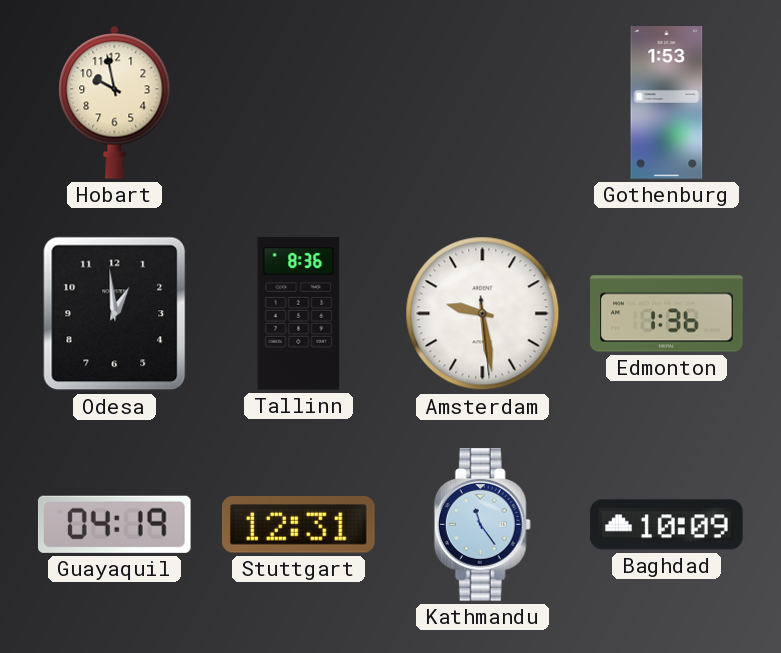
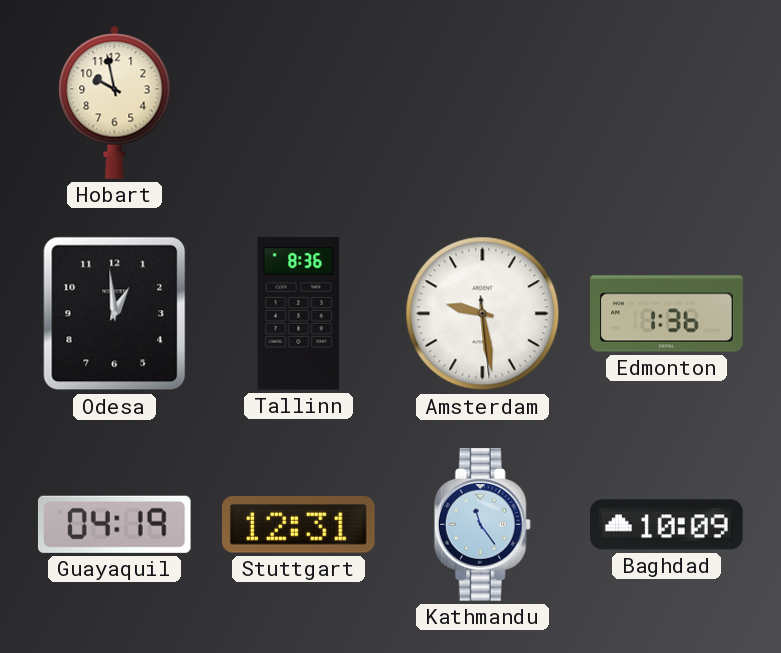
Gothenburg: 1:53 -> none (667, 103)
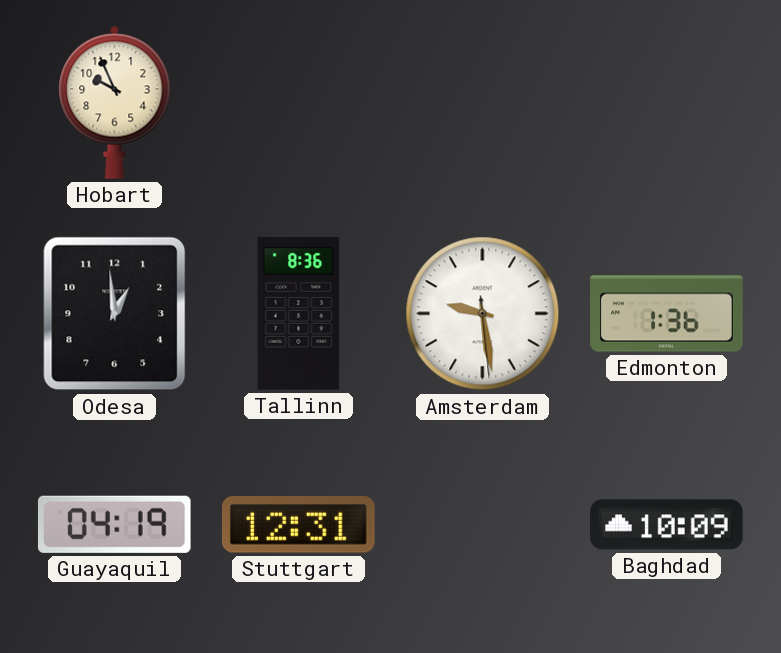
Hobart: 9:58 -> 9:56 (115, 102)
Kathmandu: 11:24 -> none (482, 525)
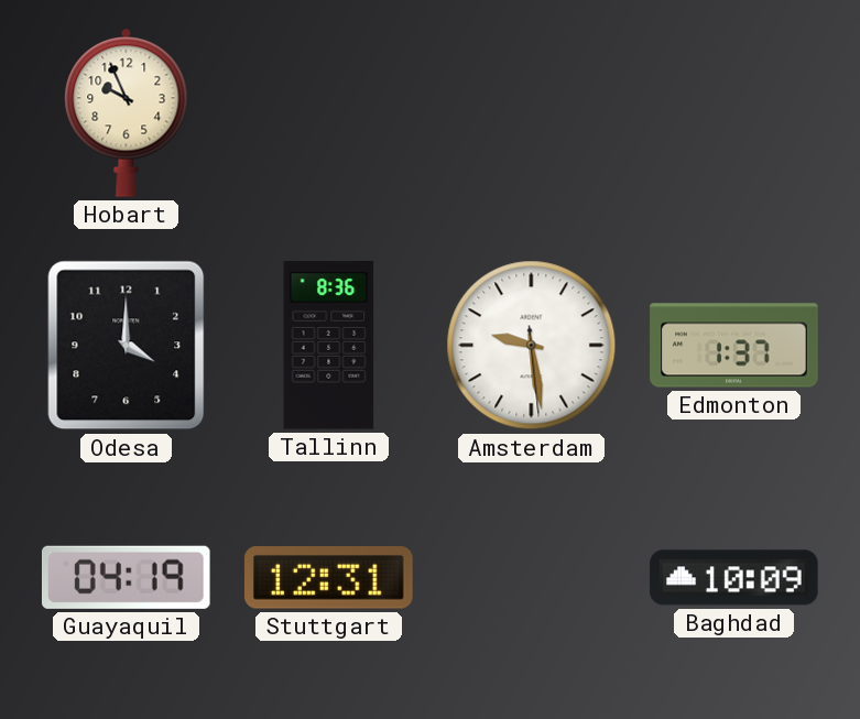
Odesa: 12:59 -> 4:00 (127, 346)
Edmonton: 1:36 -> 1:37 (734, 346)
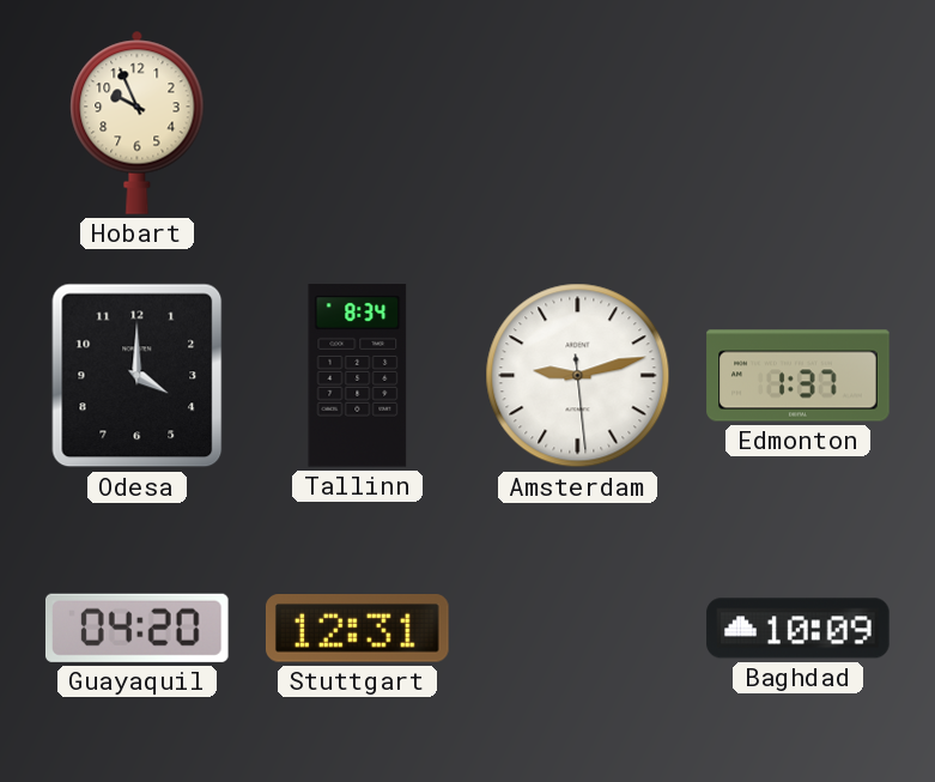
Tallinn: 8:36 -> 8:34 (358, 376)
Amsterdam: 9:28 -> 9:12 (578, 376)
Guayaquil: 04:19 -> 04:20 (136, 628)
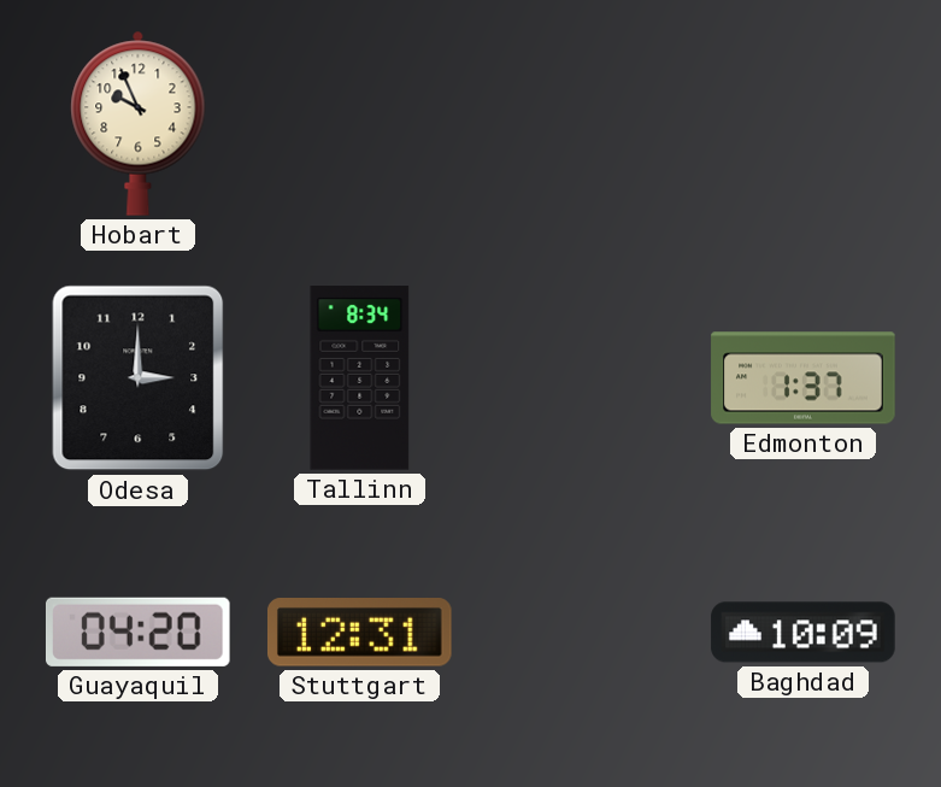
Odesa: 4:00 -> 3:00 (139, 378)
Amsterdam: 9:12 -> none (578, 376)
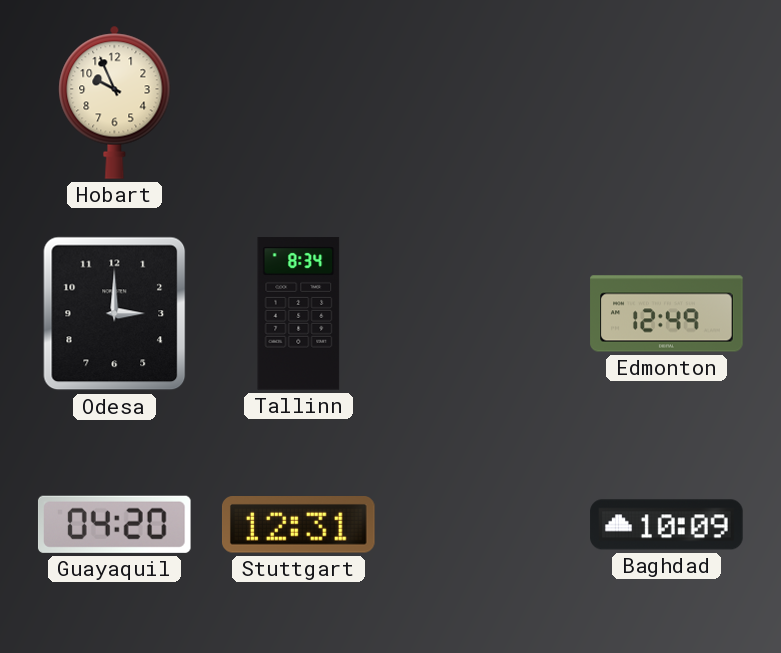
Edmonton: 1:37 -> 12:49 (667, 314)
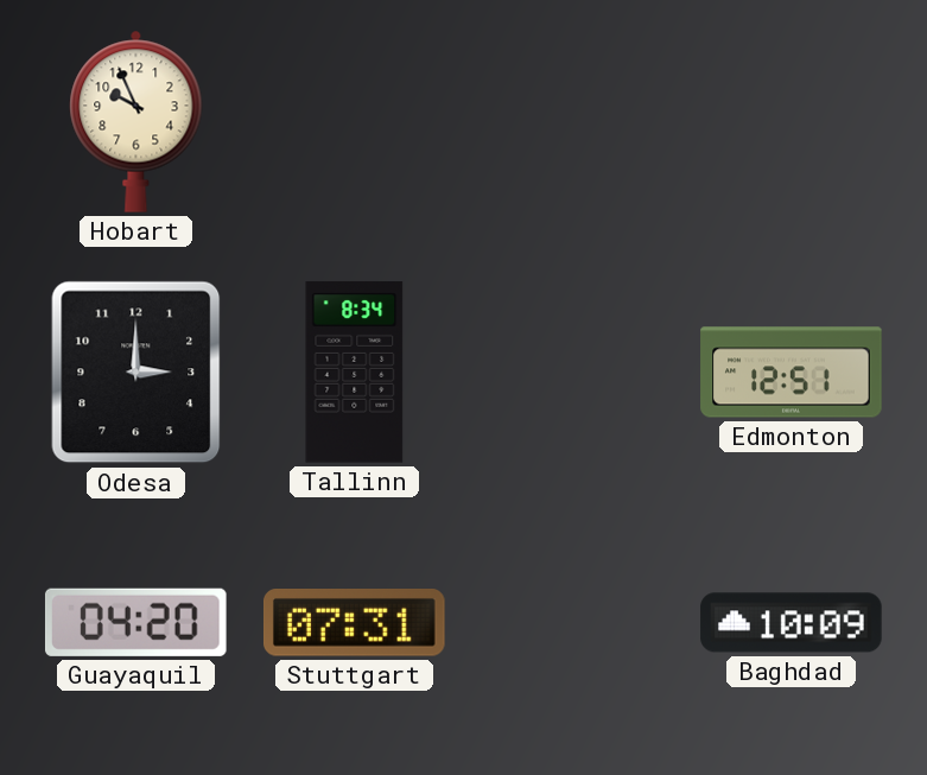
Edmonton: 12:49 -> 12:51 (792, 373)
Stuttgart: 12:31 -> 07:31 (354, 623)
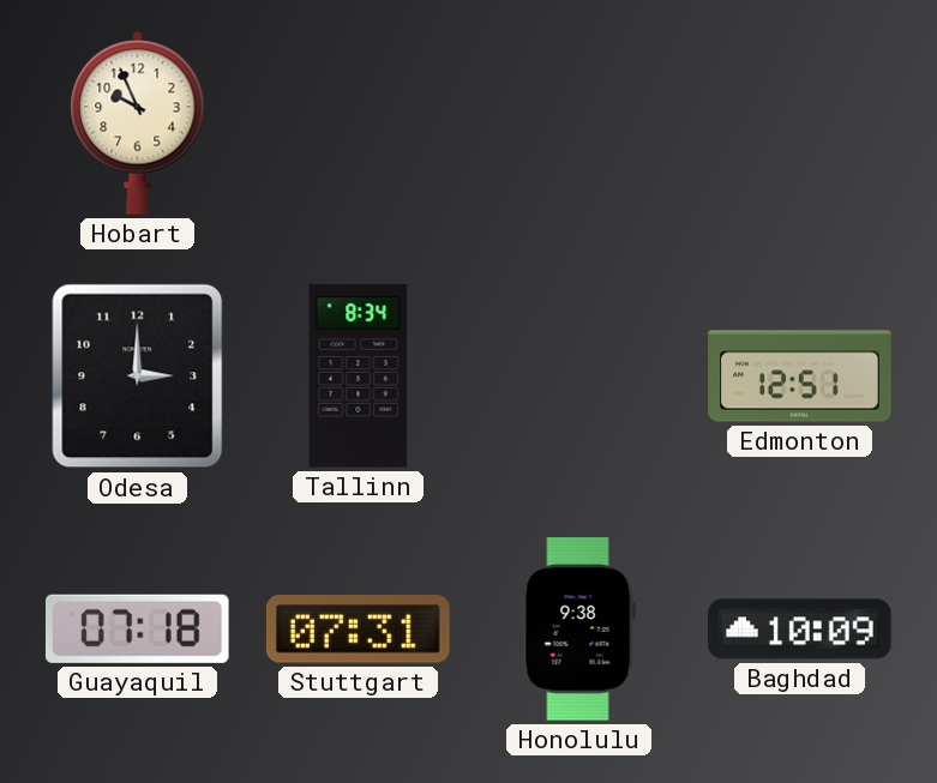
Guayaquil: 04:20 -> 07:18 (137, 628)
Honolulu: none -> 9:38 (578, 630)
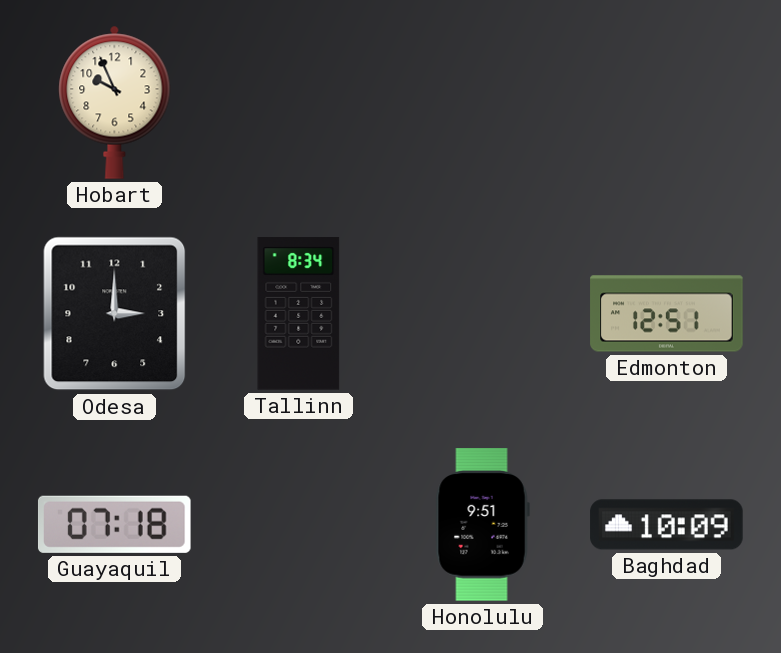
Stuttgart: 07:31 -> none (358, 630)
Honolulu: 9:38 -> 9:51 (482, 525)
